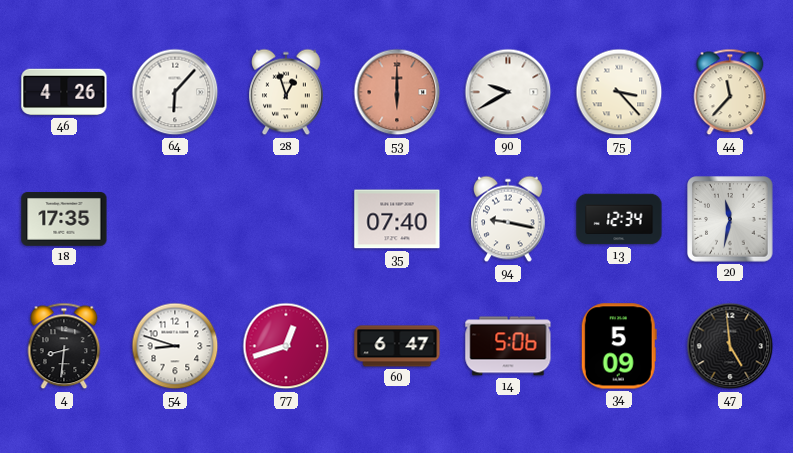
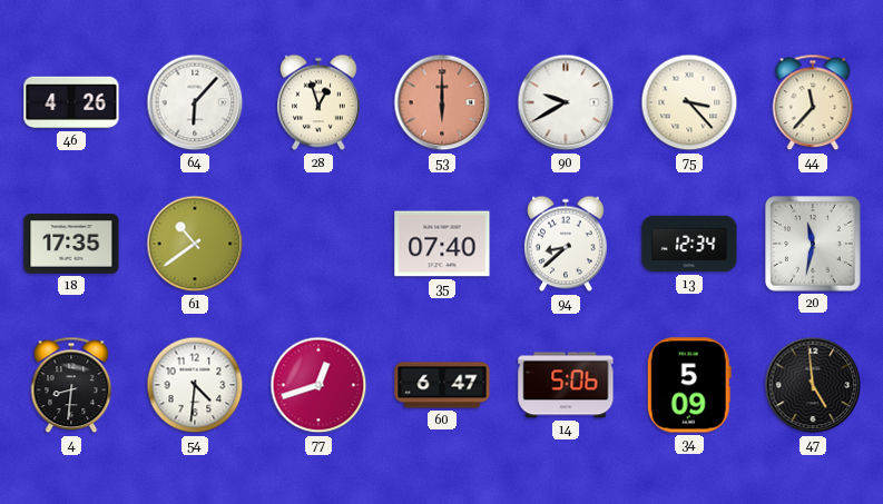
61: none -> 10:39 (195, 244)
94: 9:17 -> 8:38 (567, 244)
54: 8:48 -> 4:31 (195, 385)
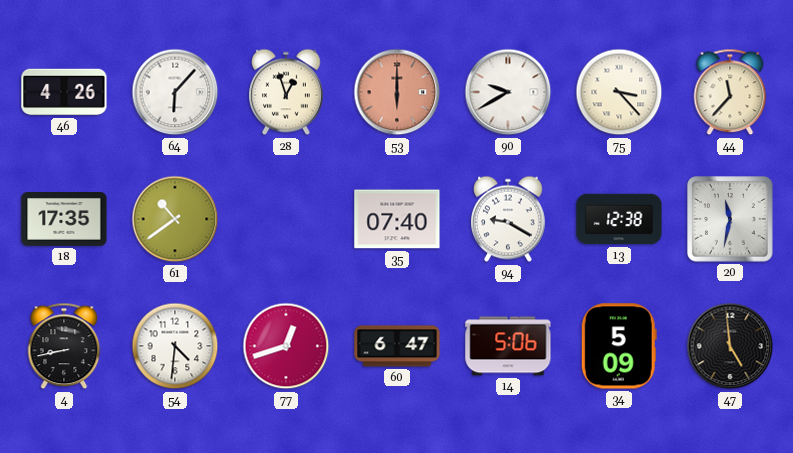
94: 8:38 -> 9:20 (509, 219)
13: 12:34 -> 12:38 (619, 219)
4: 8:31 -> 8:43 (64, 346)
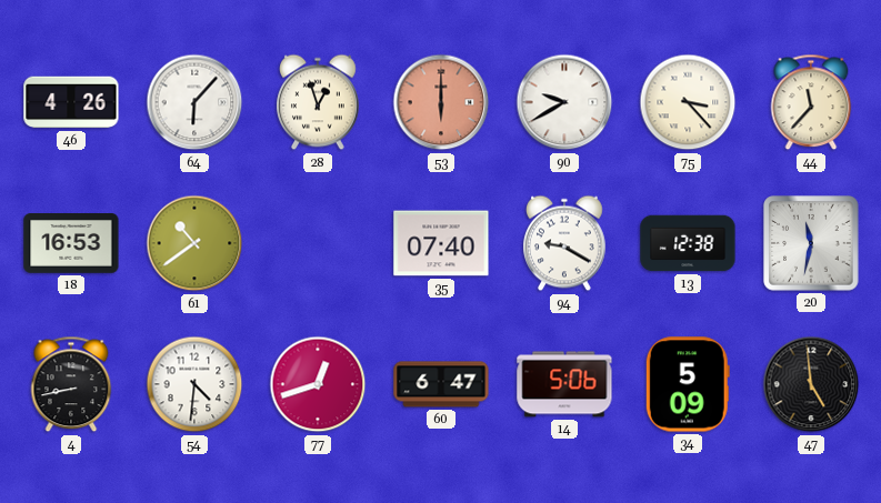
18: 17:35 -> 16:53 (71, 244)
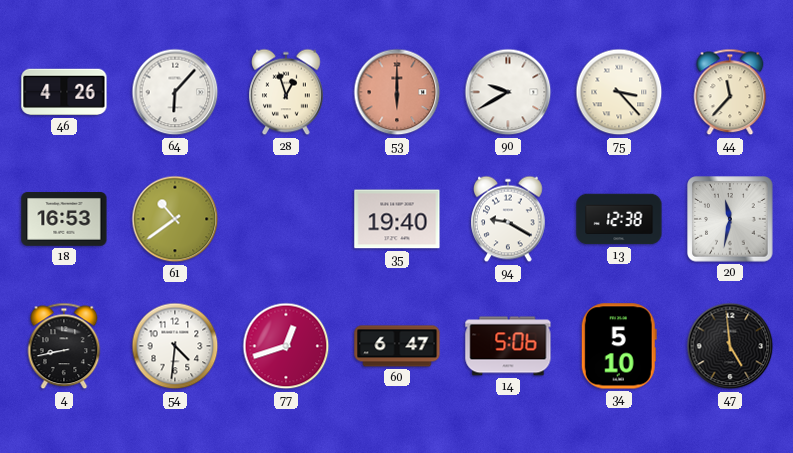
35: 07:40 -> 19:40 (397, 219)
34: 5:09 -> 5:10 (619, 346)
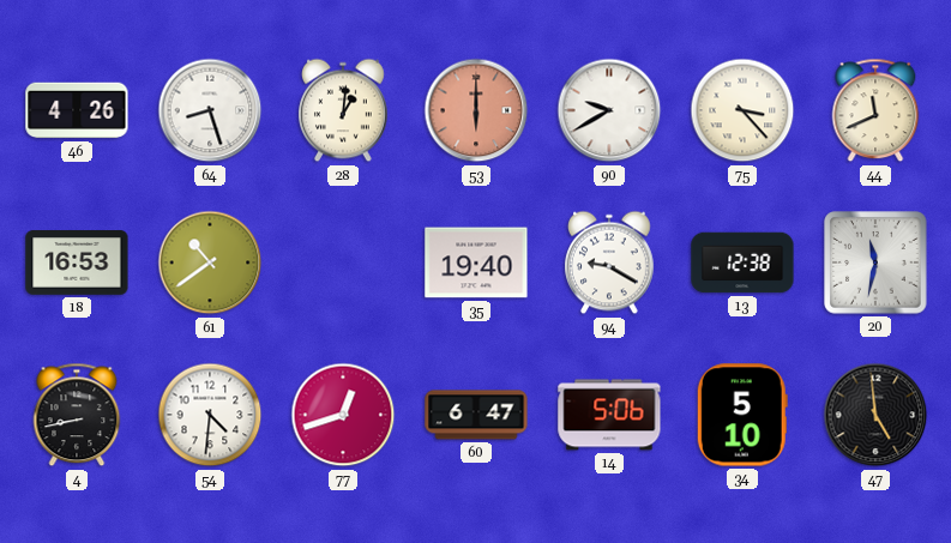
64: 6:07 -> 8:27 (210, 110)
28: 12:57 -> 1:01 (344, 110)
44: 11:37 -> 11:41 (875, 110)
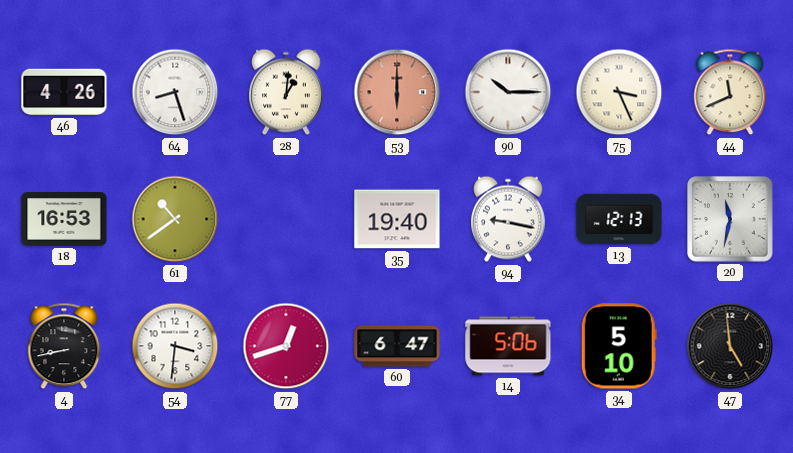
90: 9:40 -> 10:15 (508, 92)
75: 3:23 -> 3:26 (619, 92)
94: 9:20 -> 9:17 (509, 219)
13: 12:38 -> 12:13 (619, 219)
54: 4:31 -> 3:31 (175, 346)
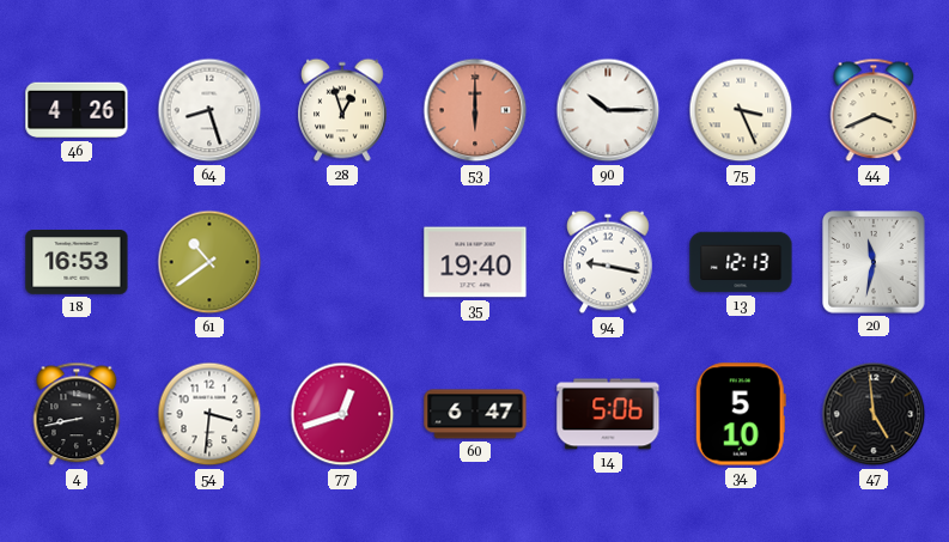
28: 1:01 -> 12:57 (343, 110)
44: 11:41 -> 3:41 (874, 110)
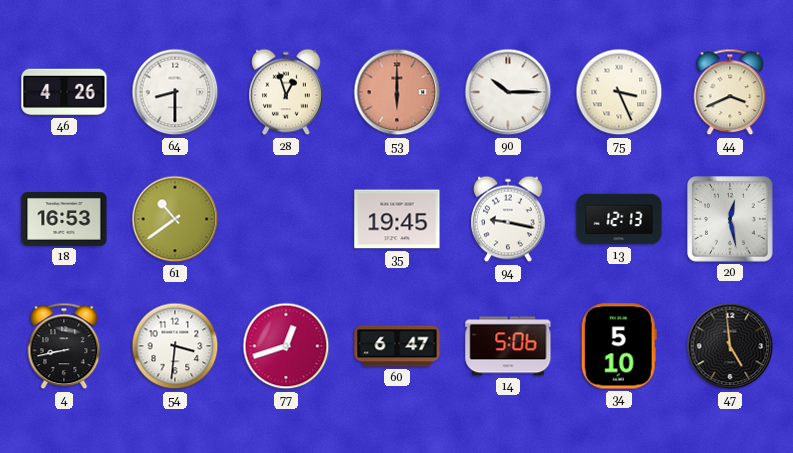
64: 8:27 -> 8:30 (175, 92)
35: 19:40 -> 19:45 (397, 219)
20: 11:32 -> 12:28 (730, 219)
